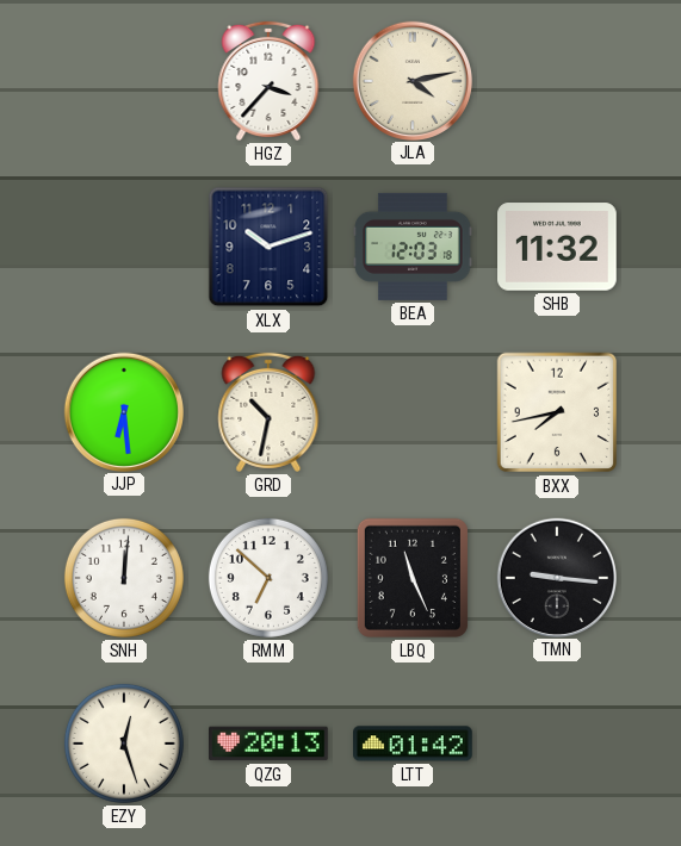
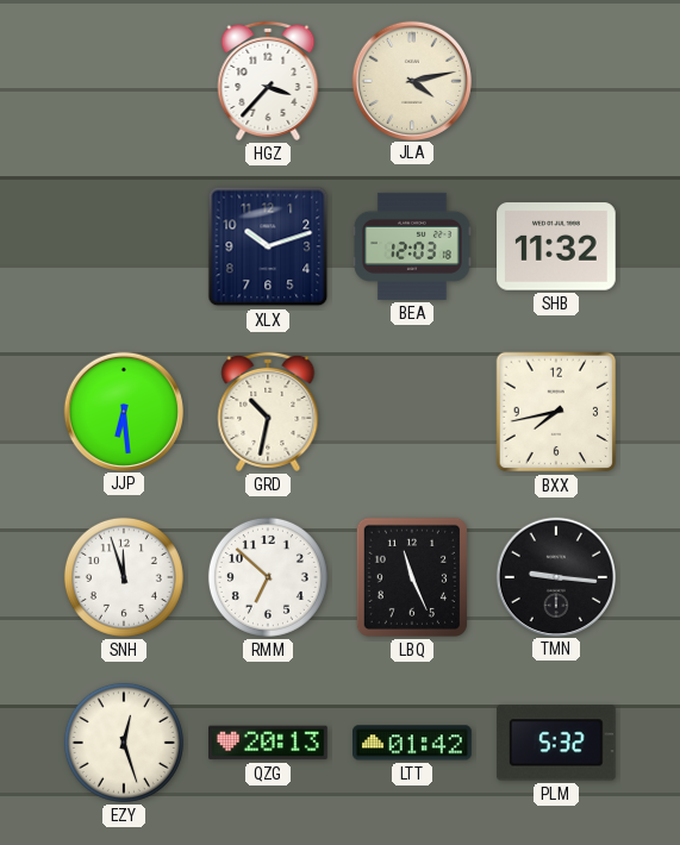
SNH: 12:01 -> 11:57 (124, 577)
PLM: none -> 5:32 (556, 743)
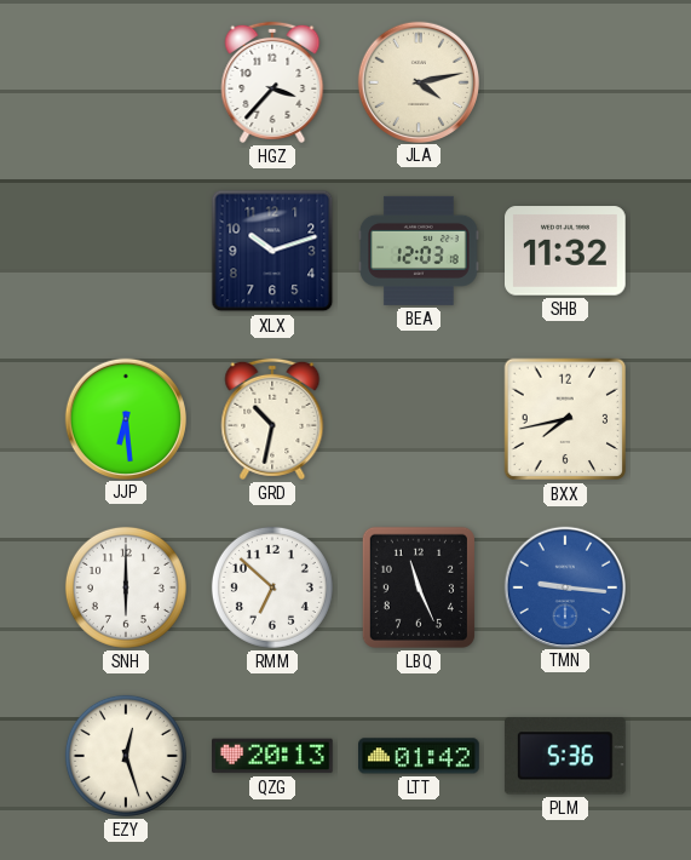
SNH: 11:57 -> 6:00 (126, 587)
TMN dial: black -> blue (564, 586)
PLM: 5:32 -> 5:36 (565, 756)
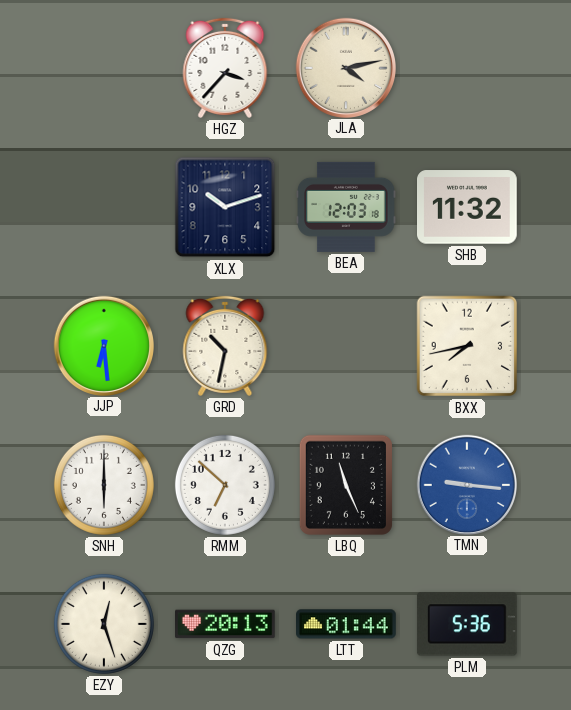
LTT: 01:42 -> 01:44 (347, 624)
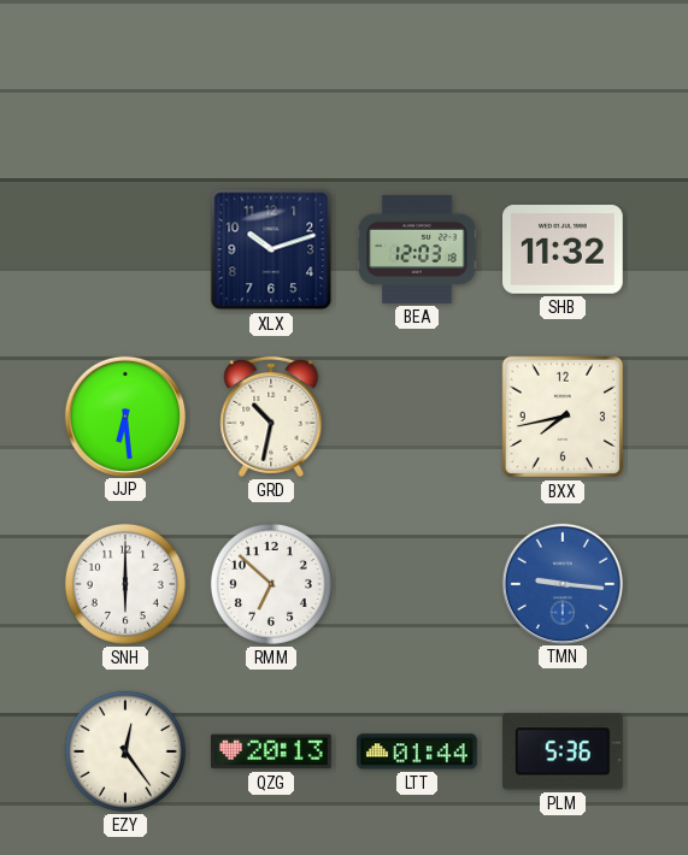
HGZ: 3:37 -> none (225, 68)
JLA: 4:13 -> none (345, 67)
LBQ: 11:26 -> none (346, 485)
EZY: 12:27 -> 12:24 (125, 751)
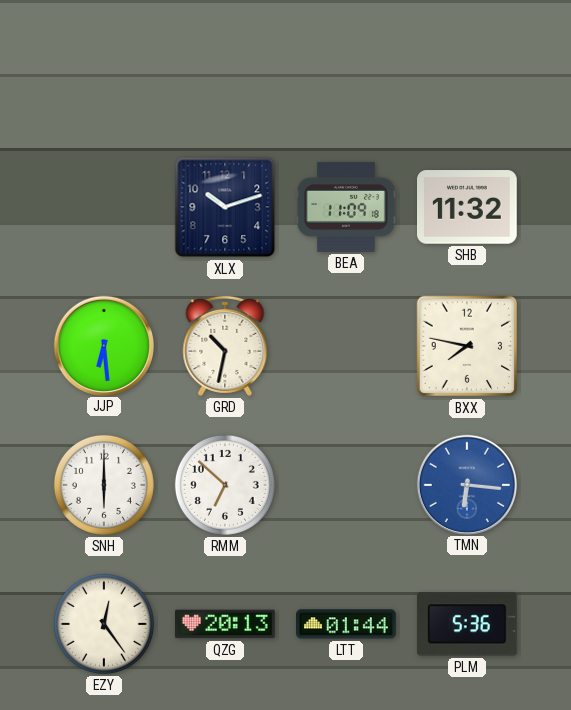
BEA: 12:03 -> 11:09 (346, 207)
BXX: 7:43 -> 7:47 (467, 346)
TMN: 9:16 -> 6:16 (466, 484)
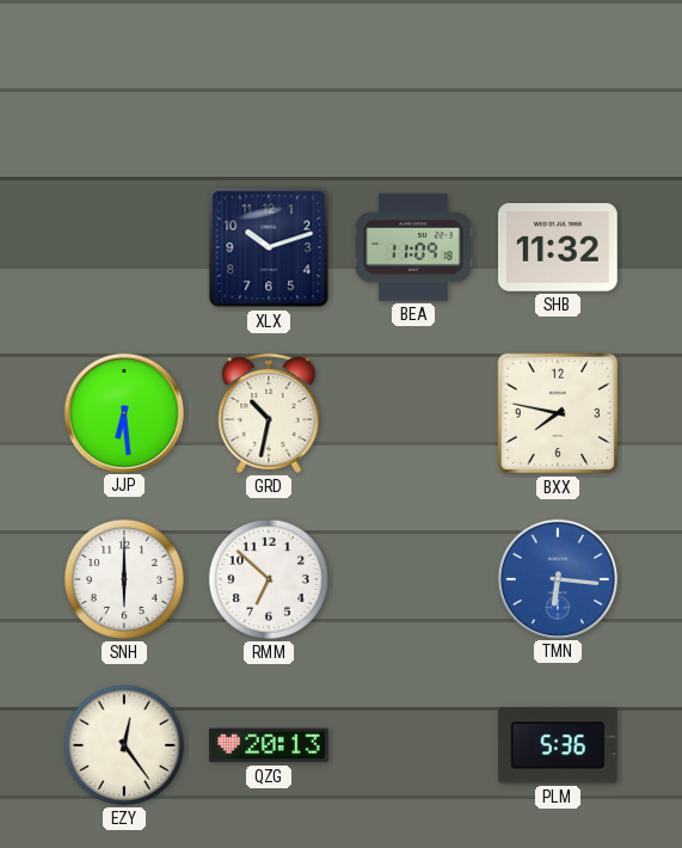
LTT: 01:44 -> none (347, 624)
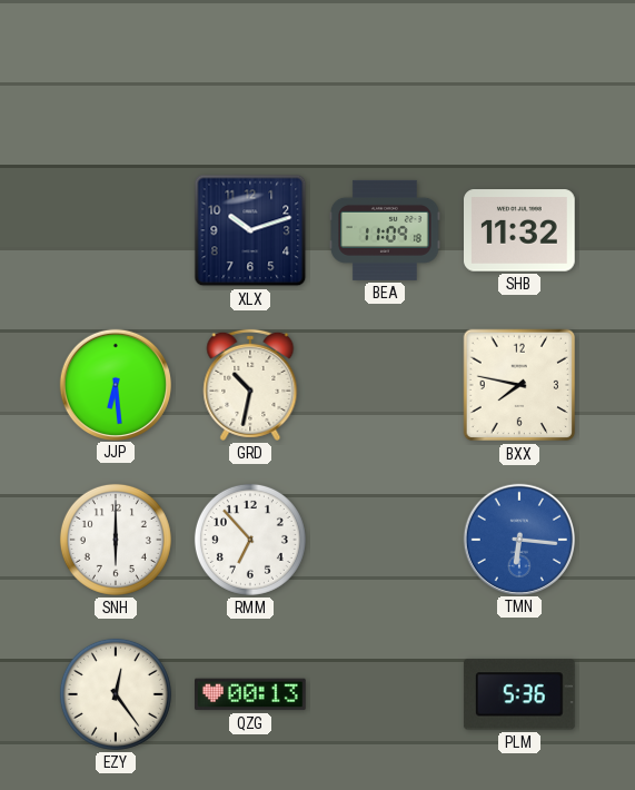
RMM: 6:52 -> 6:53 (250, 540)
QZG: 20:13 -> 00:13 (251, 694)
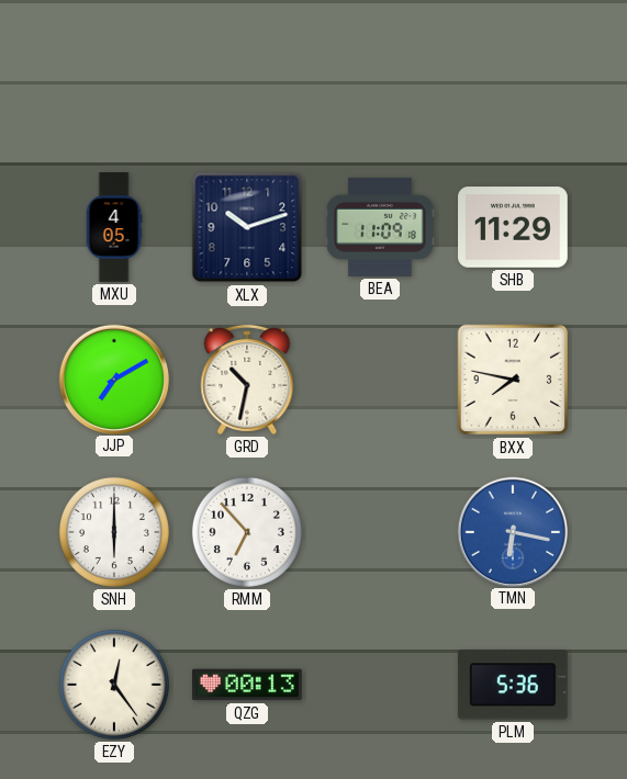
MXU: none -> 4:05 (114, 227)
SHB: 11:32 -> 11:29 (514, 227)
JJP: 6:29 -> 7:10 (113, 379)
TMN: 6:16 -> 6:17 (512, 531)
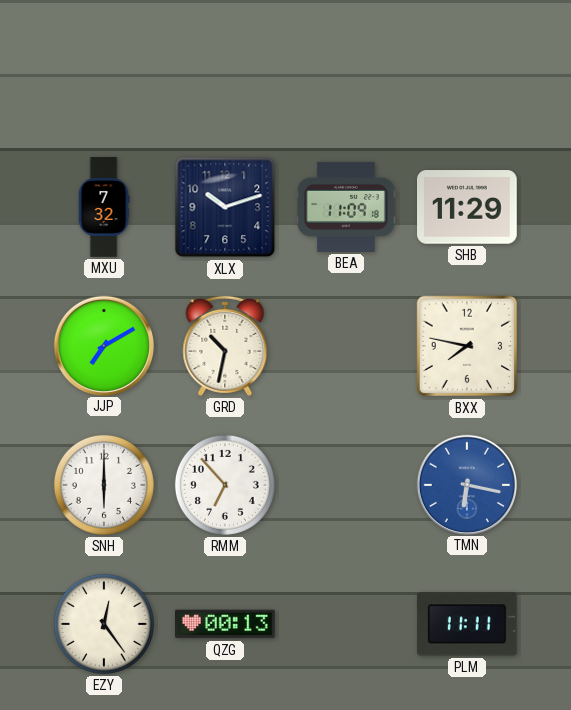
MXU: 4:05 -> 7:32 (104, 207)
PLM: 5:36 -> 11:11 (467, 624)
